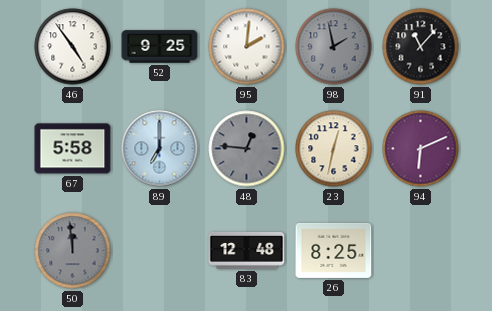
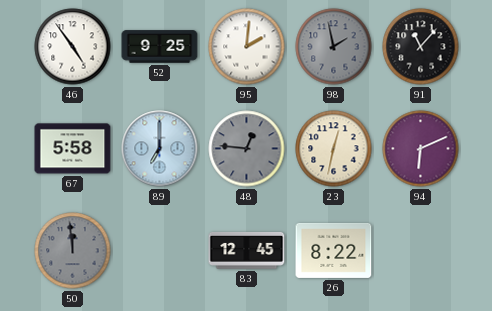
83: 12:48 -> 12:45 (247, 250)
26: 8:25 -> 8:22 (334, 250)
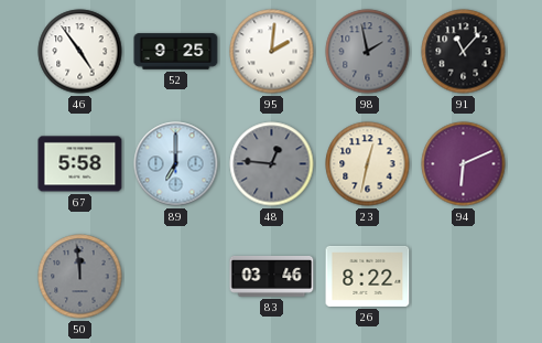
83: 12:45 -> 03:46 (272, 276)
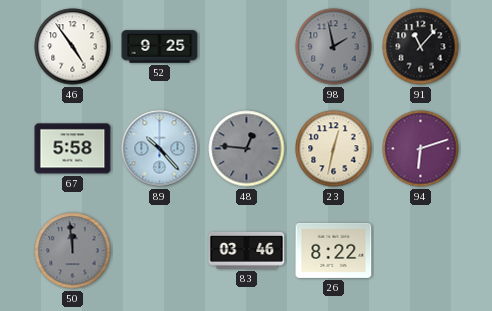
95: 2:01 -> none (272, 52)
89: 7:00 -> 10:23 (160, 149)
94: 6:11 -> 6:12 (421, 149)
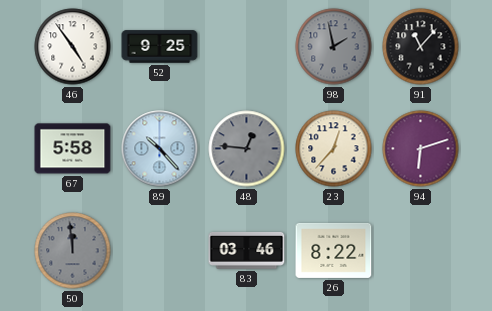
23: 12:32 -> 12:37 (334, 149)
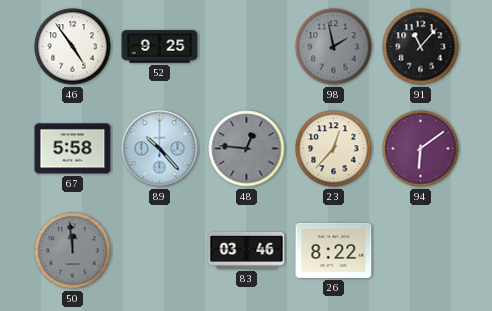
94: 6:12 -> 6:09 (421, 149)
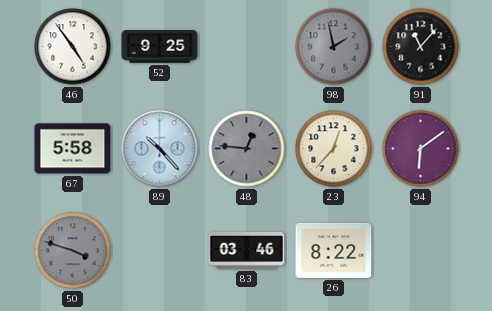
50: 11:59 -> 3:48 (73, 251)
